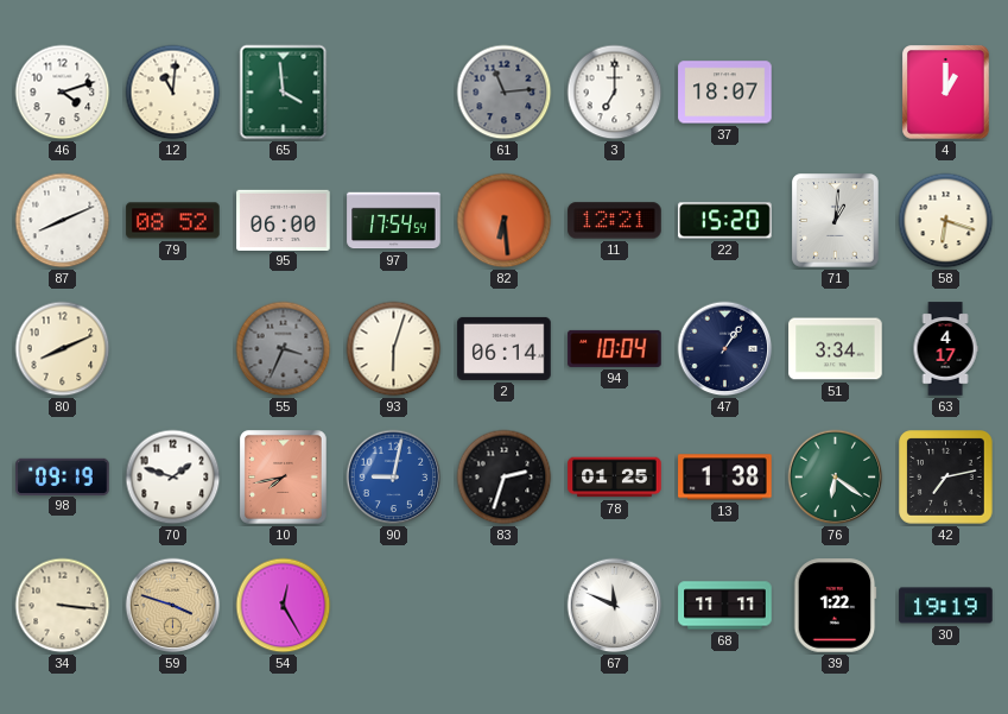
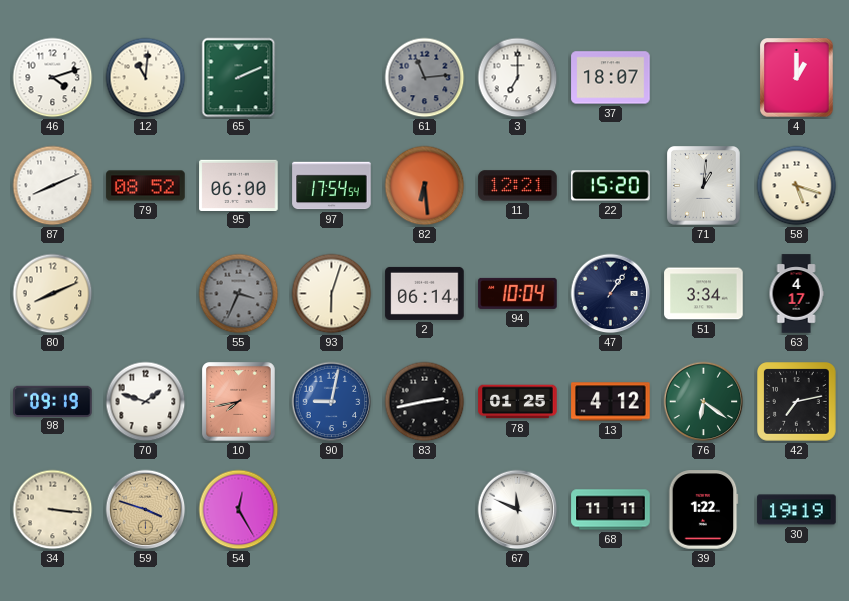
65: 3:59 -> 2:11 (239, 78)
58: 6:18 -> 5:18 (797, 186)
83: 2:33 -> 2:43 (425, 402)
13: 1:38 -> 4:12 (611, 402)
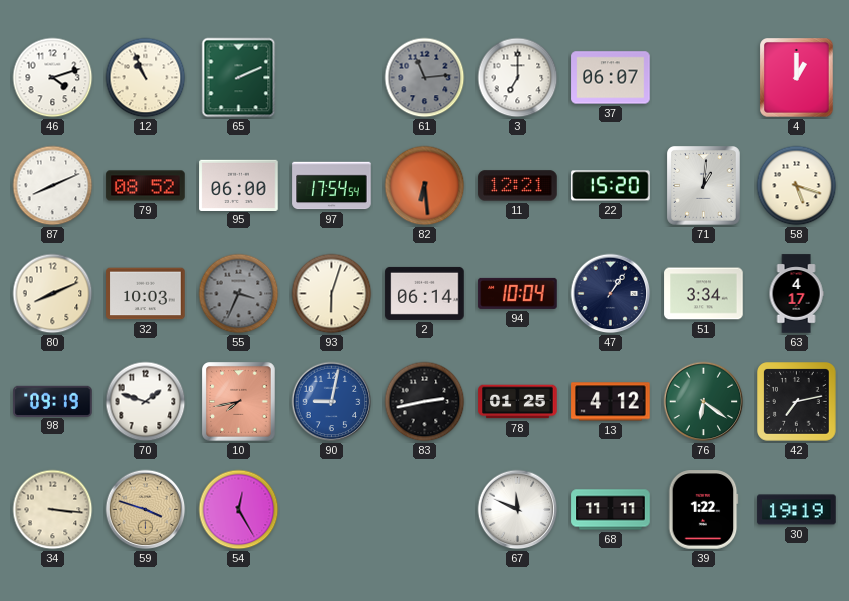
12: 11:01 -> 10:56 (146, 78)
37: 18:07 -> 06:07 (611, 78)
32: none -> 10:03 (146, 294)
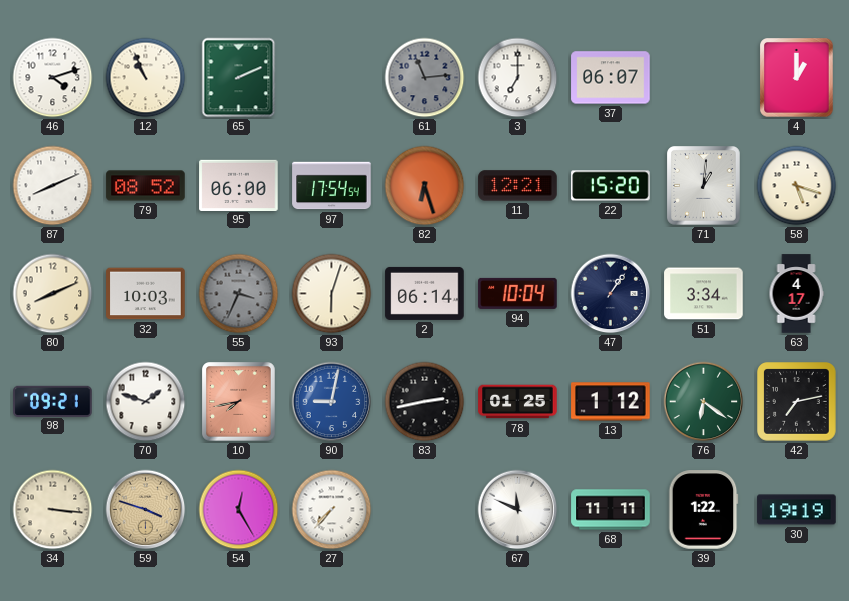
82: 6:29 -> 6:27 (425, 186)
98: 09:19 -> 09:21 (53, 401)
13: 4:12 -> 1:12 (611, 402)
27: none -> 7:37 (332, 510)
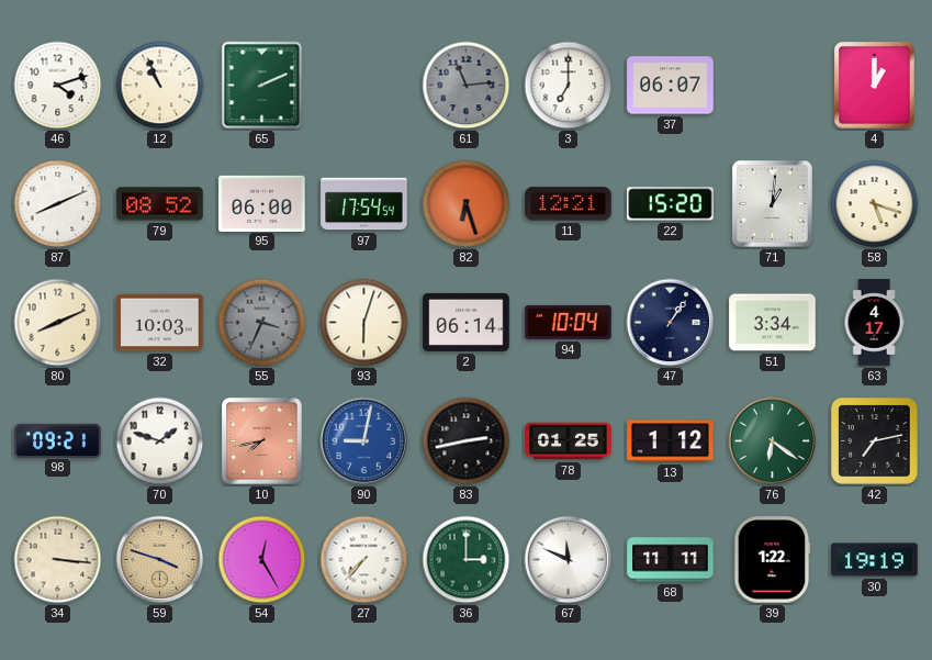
36: none -> 3:00 (467, 560)
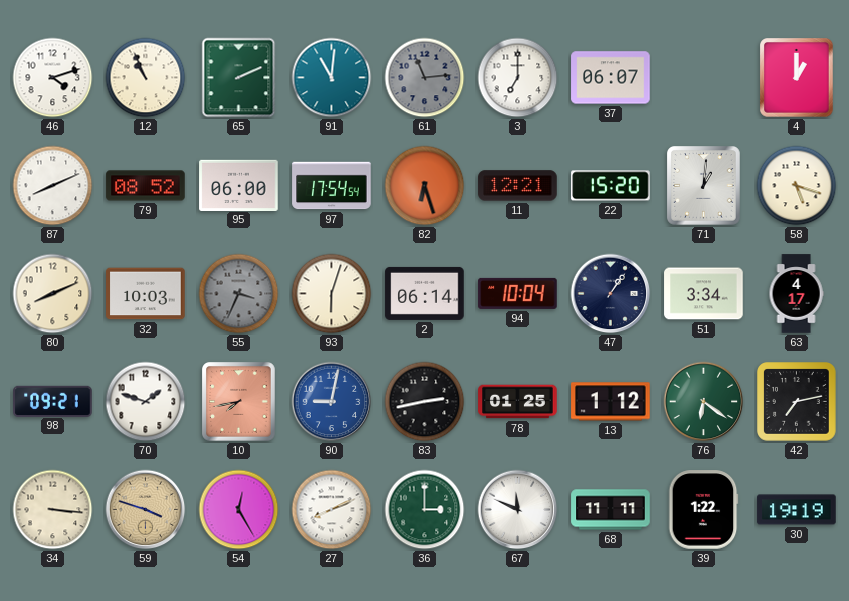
91: none -> 11:01 (332, 78)
27: 7:37 -> 8:11 (332, 510)
